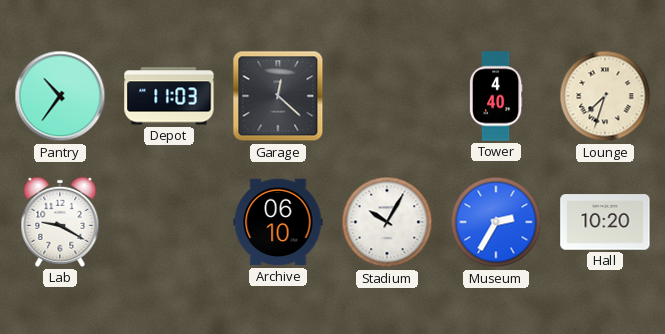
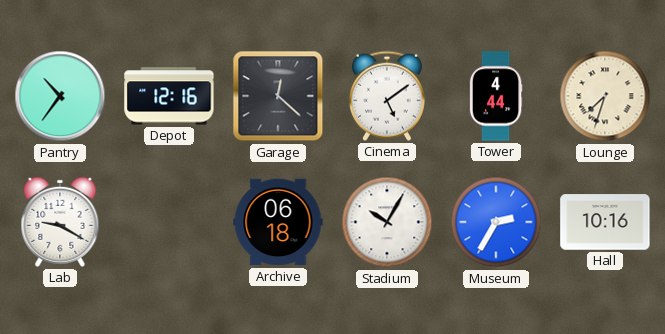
Depot: 11:03 -> 12:16 (169, 96)
Cinema: none -> 5:09 (387, 96)
Tower: 4:40 -> 4:44 (496, 96)
Archive: 06:10 -> 06:18 (278, 222)
Hall: 10:20 -> 10:16 (605, 222)
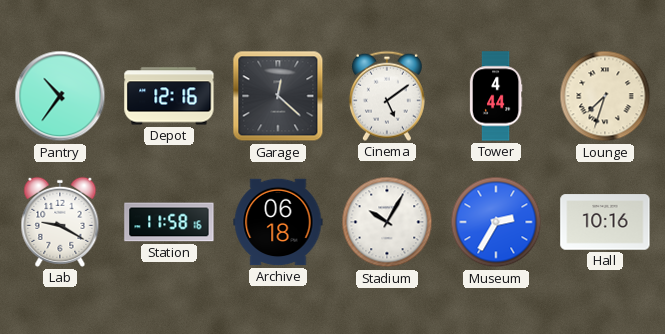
Station: none -> 11:58 (169, 222)
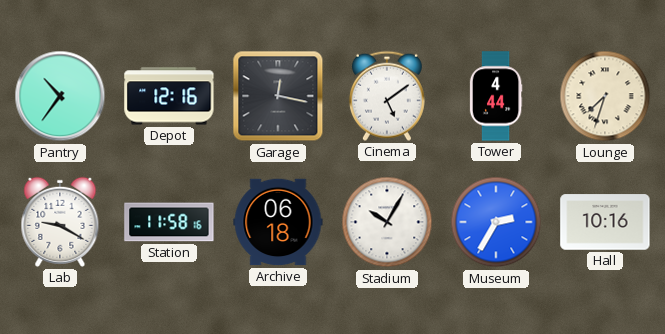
Garage: 12:22 -> 12:17 (278, 96)
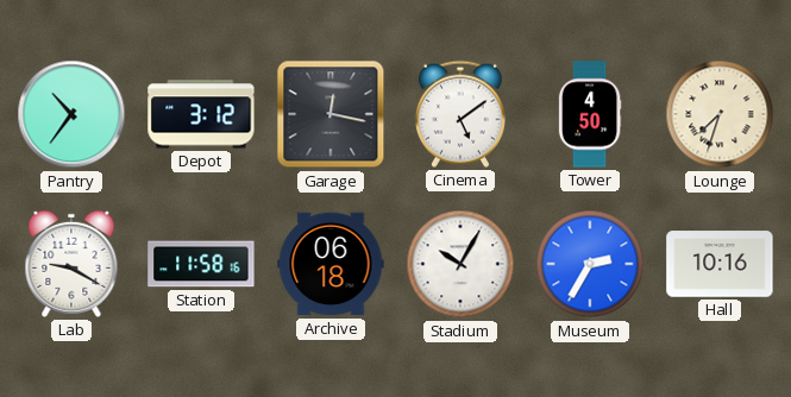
Depot: 12:16 -> 3:12 (201, 114)
Tower: 4:44 -> 4:50 (590, 114)
